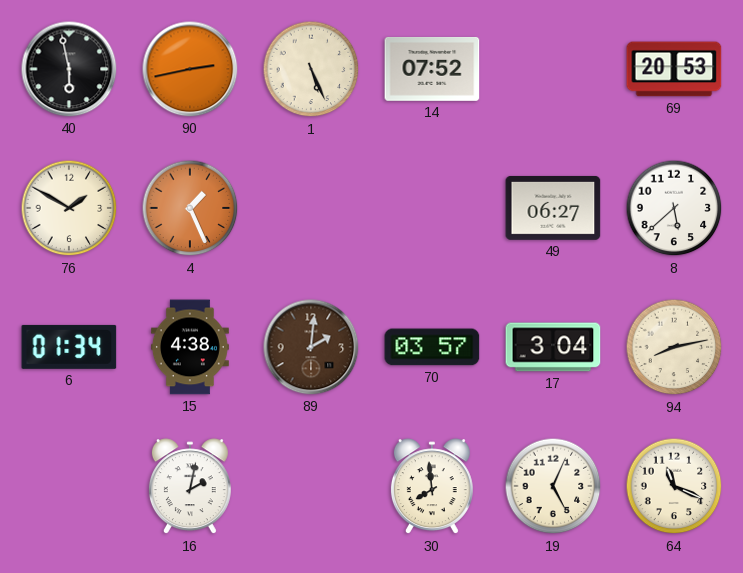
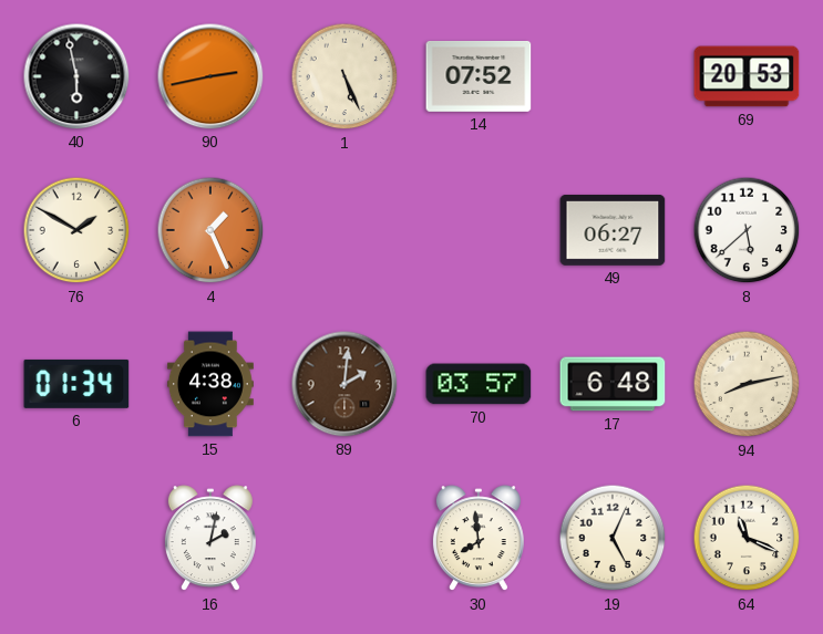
17: 3:04 -> 6:48 (613, 384)
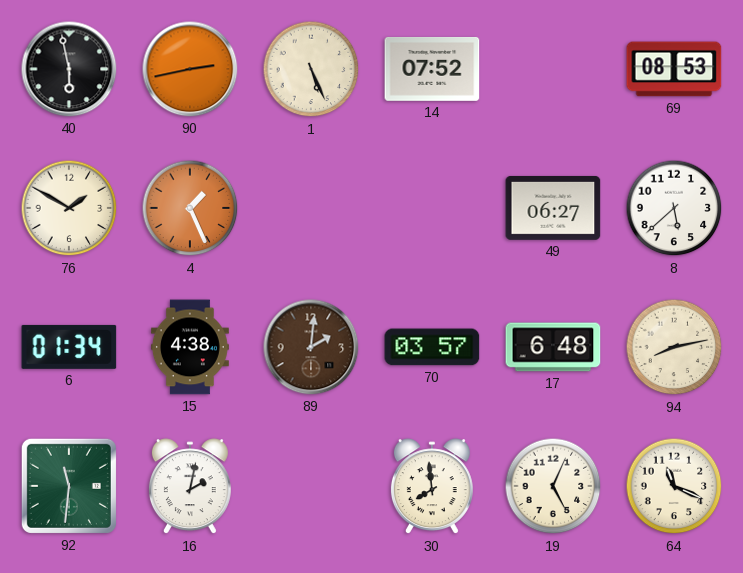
69: 20:53 -> 08:53 (674, 69)
92: none -> 11:31 (69, 486)
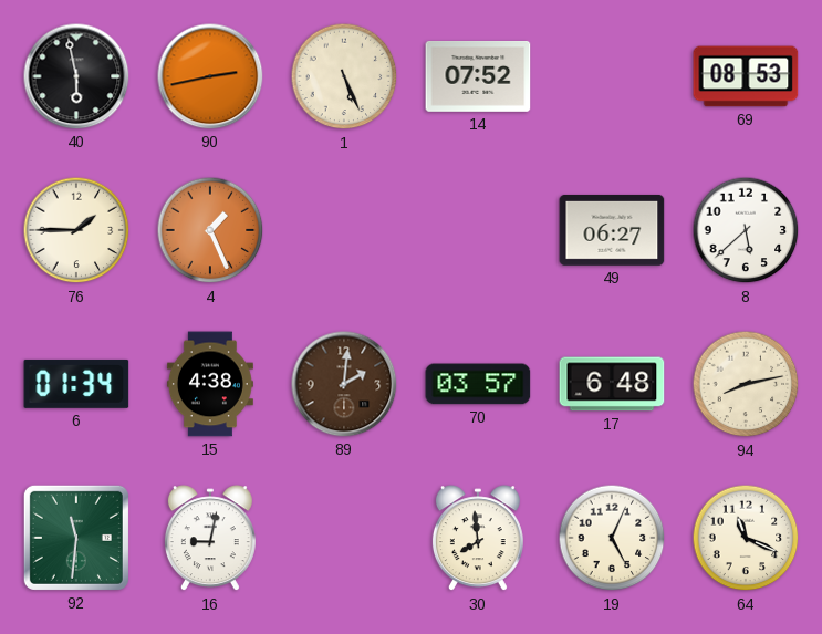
76: 1:50 -> 1:45 (76, 230)
16: 2:02 -> 9:02 (210, 539)
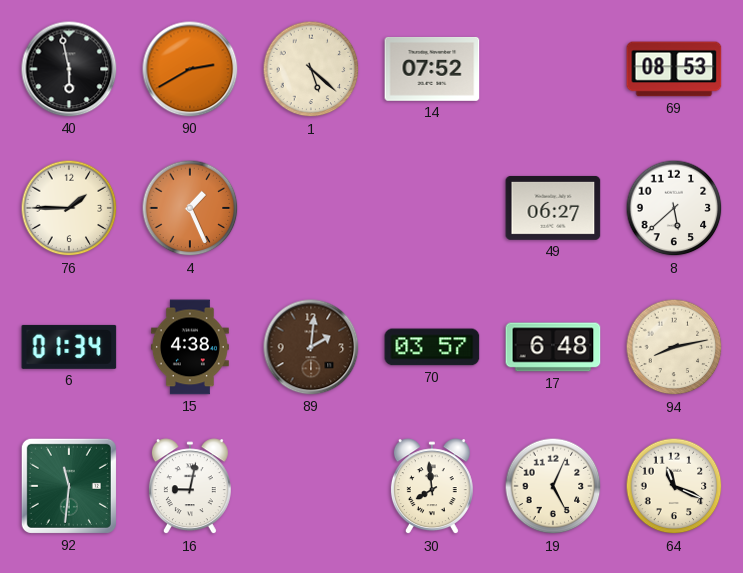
90: 2:43 -> 2:40 (190, 69)
1: 5:26 -> 5:22 (311, 69)
